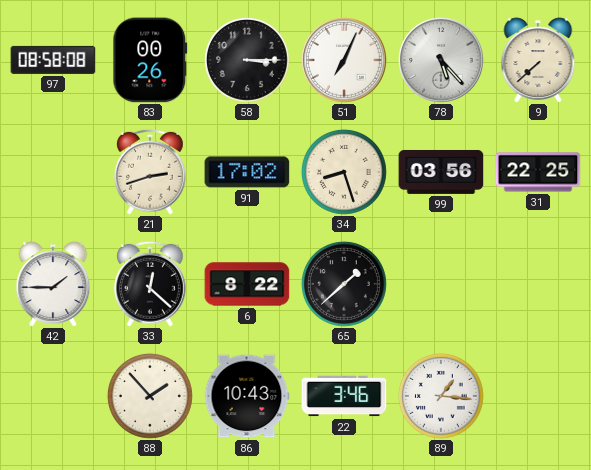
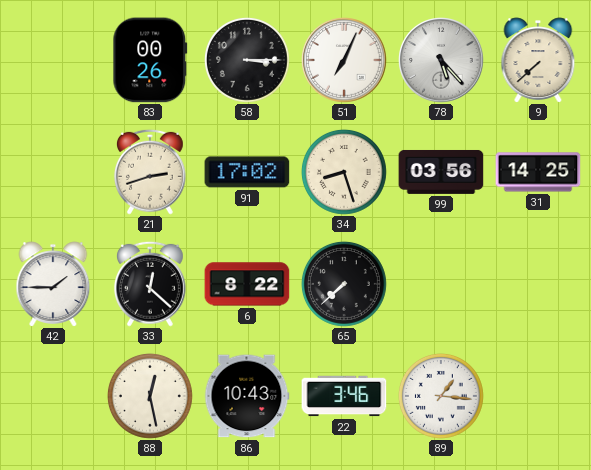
97: 08:58 -> none (53, 60)
31: 22:25 -> 14:25 (538, 172)
65: 1:38 -> 7:38 (344, 284)
88: 1:53 -> 12:28 (150, 396)
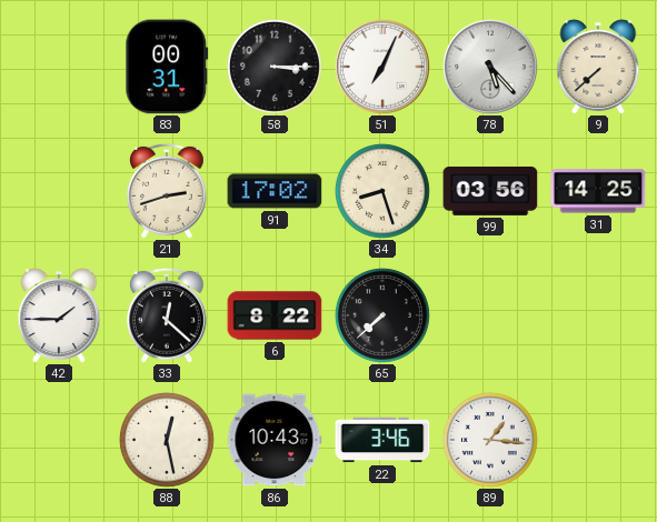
83: 00:26 -> 00:31 (167, 67)
